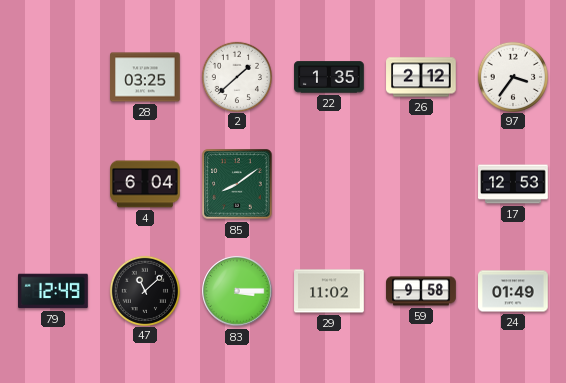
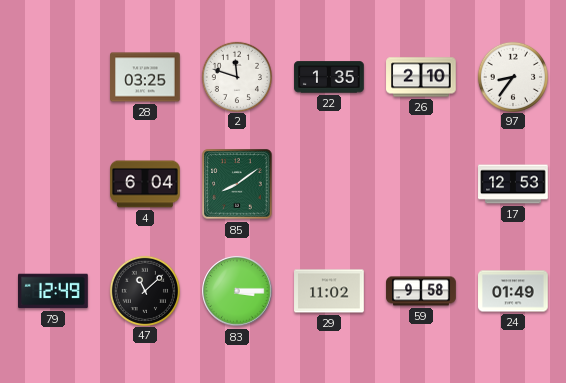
2: 1:38 -> 11:48 (236, 76)
26: 2:12 -> 2:10 (421, 77)
97: 3:36 -> 8:36 (512, 76)
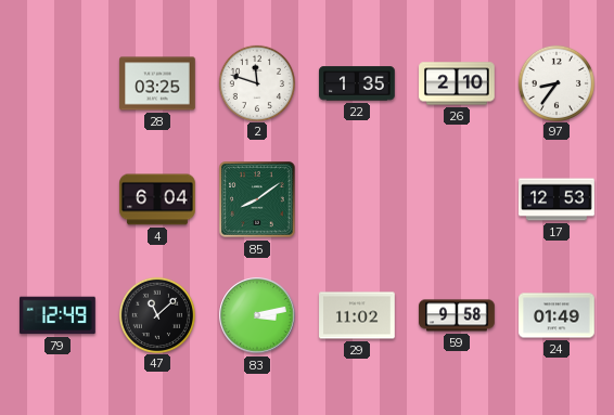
83: 3:15 -> 3:13 (257, 315)
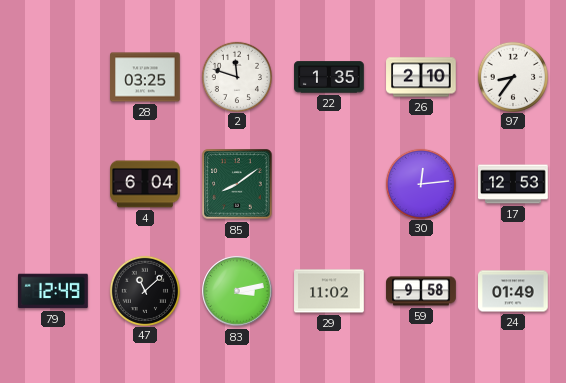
30: none -> 12:14 (420, 183)
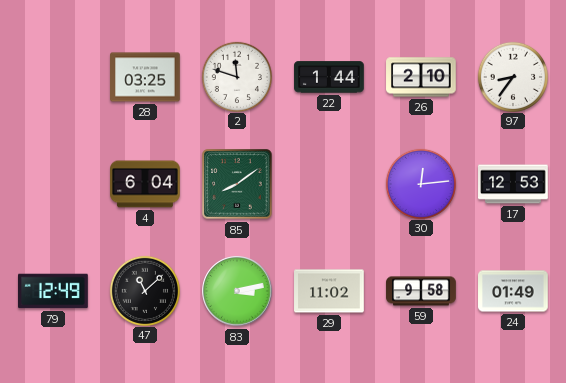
22: 1:35 -> 1:44 (329, 77)
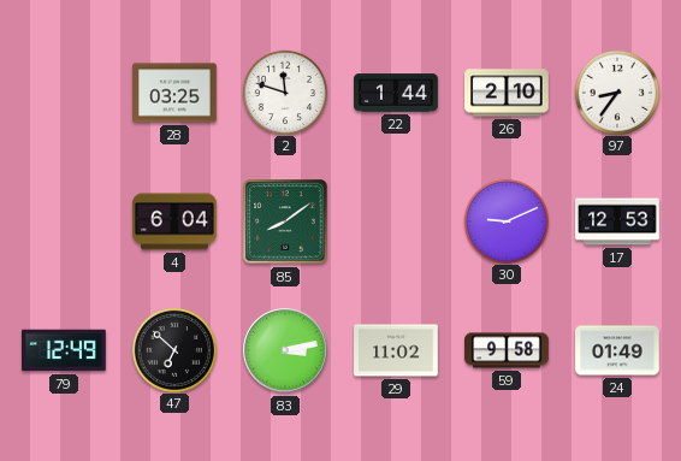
30: 12:14 -> 9:11 (505, 220)
47: 11:08 -> 6:52 (173, 349)
